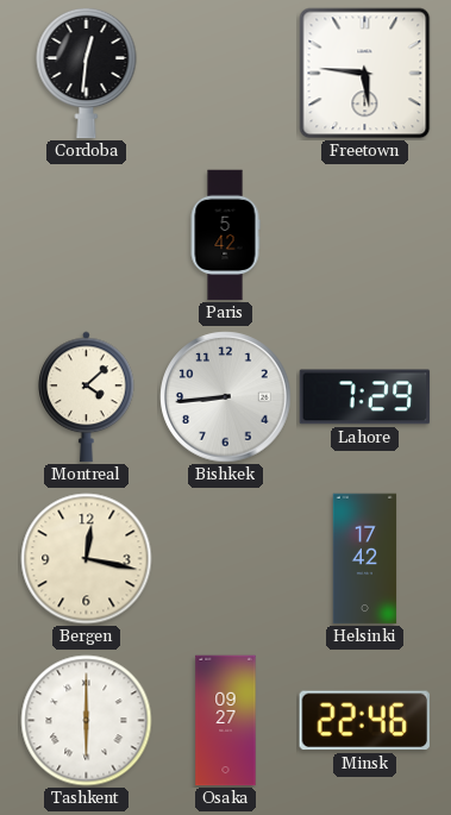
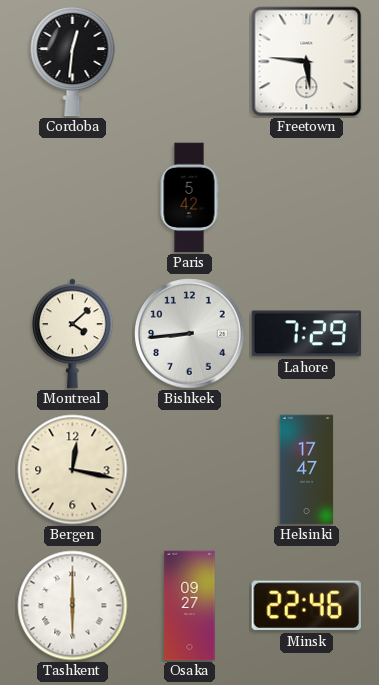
Helsinki: 17:42 -> 17:47 (307, 470)
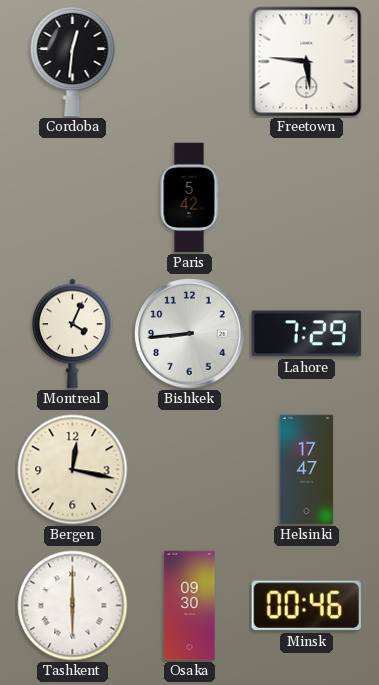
Montreal: 4:08 -> 4:04 (73, 334)
Osaka: 09:27 -> 09:30 (190, 606)
Minsk: 22:46 -> 00:46 (306, 606)
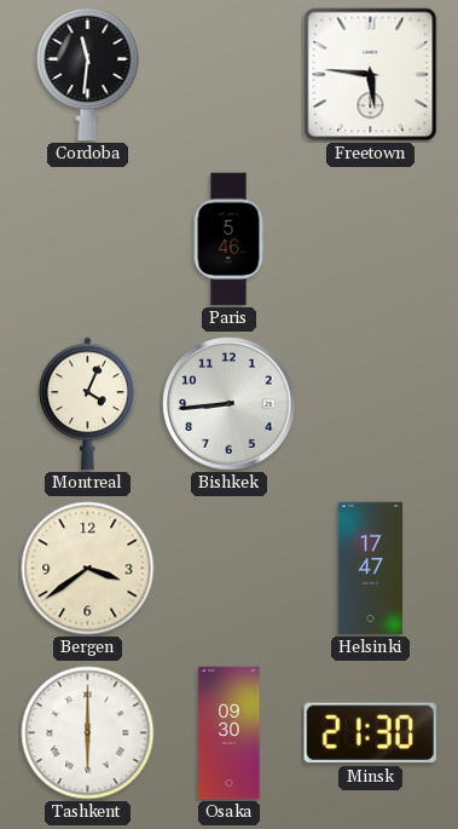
Cordoba: 12:31 -> 11:31 (88, 74)
Paris: 5:42 -> 5:46 (228, 240)
Lahore: 7:29 -> none (307, 334)
Bergen: 12:17 -> 3:39 (88, 569)
Minsk: 00:46 -> 21:30 (370, 733)
